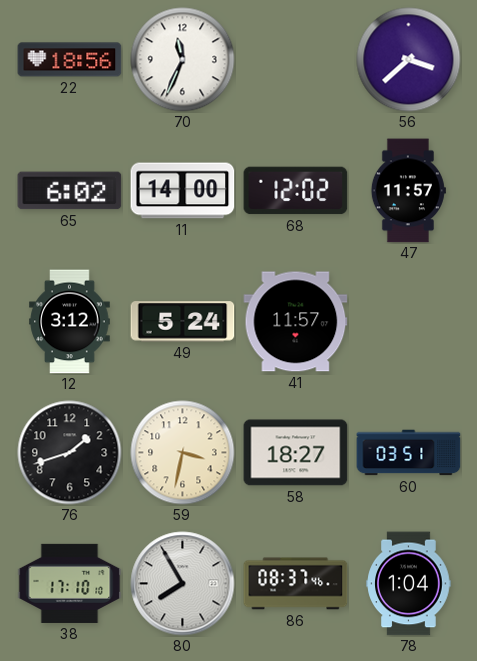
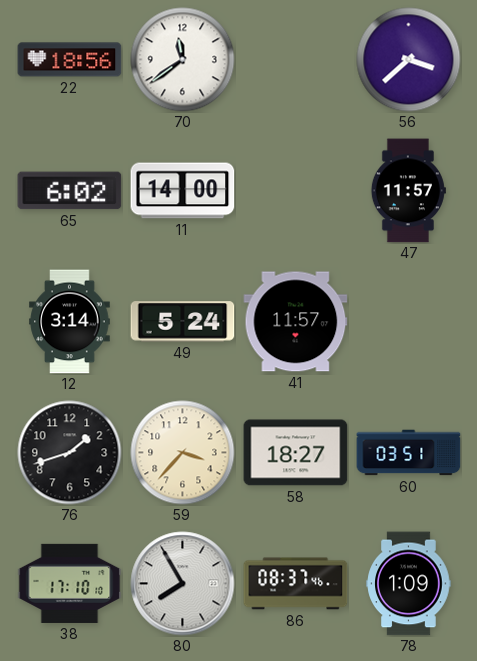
70: 11:34 -> 11:39 (183, 60)
68: 12:02 -> none (296, 191)
12: 3:12 -> 3:14 (70, 322)
59: 3:32 -> 3:37 (183, 453)
78: 1:04 -> 1:09 (409, 584)
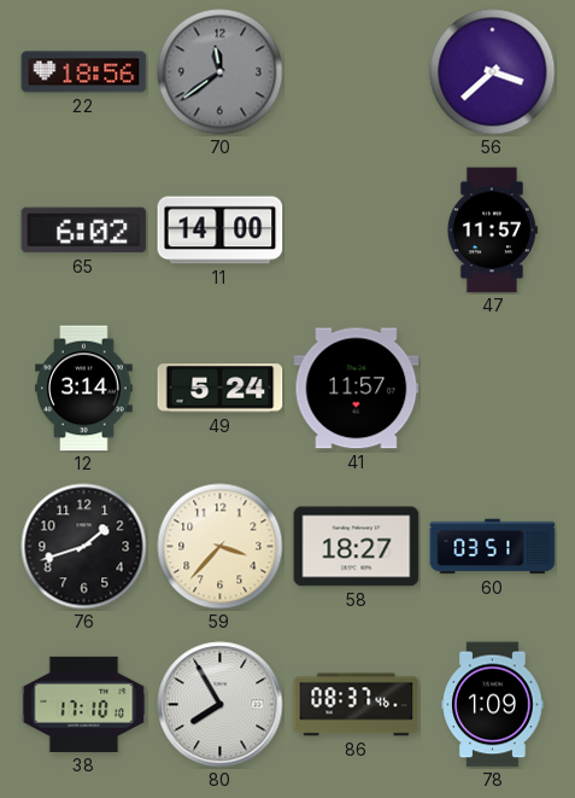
70 dial: white -> grey (221, 72)
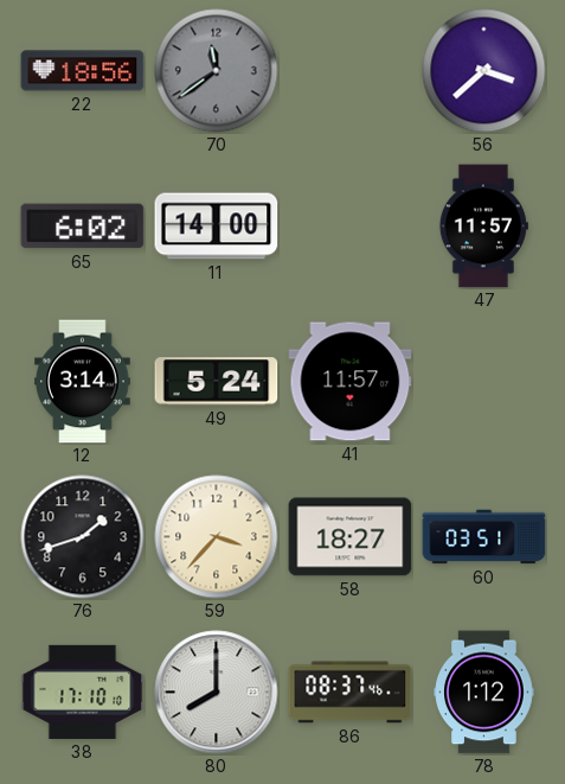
80: 7:55 -> 8:00 (217, 693)
78: 1:09 -> 1:12 (484, 693)
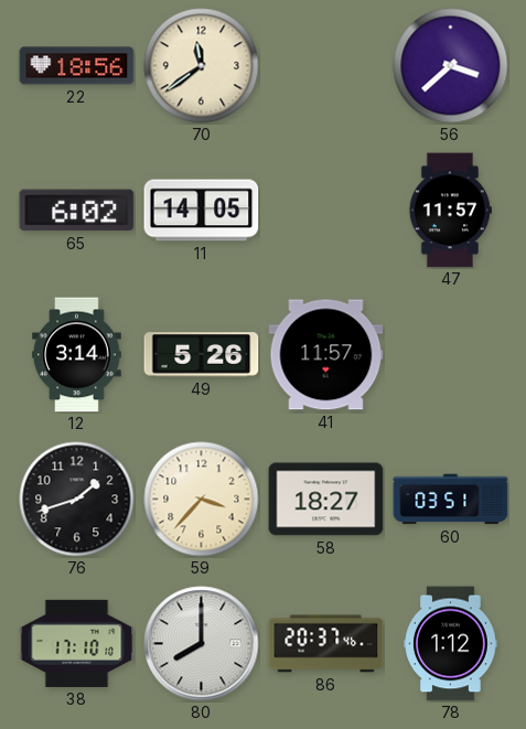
70 dial: grey -> cream (202, 66)
11: 14:00 -> 14:05 (202, 211)
49: 5:24 -> 5:26 (202, 355)
86: 08:37 -> 20:37 (326, 644)
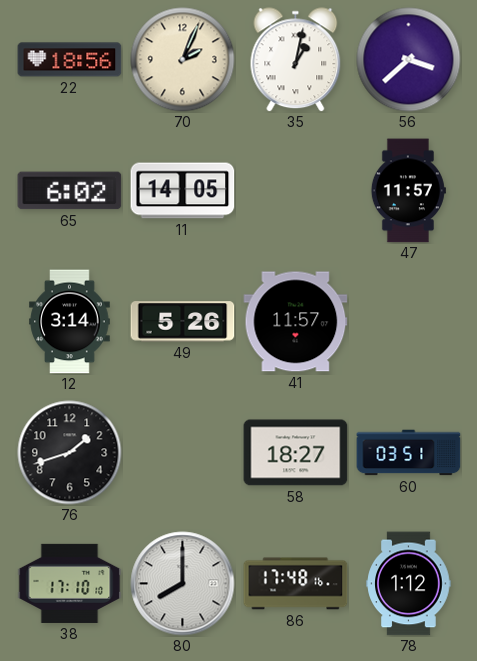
70: 11:39 -> 2:04 (183, 60)
35: none -> 1:02 (296, 60)
59: 3:37 -> none (202, 500)
86: 20:37 -> 17:48 (296, 584)
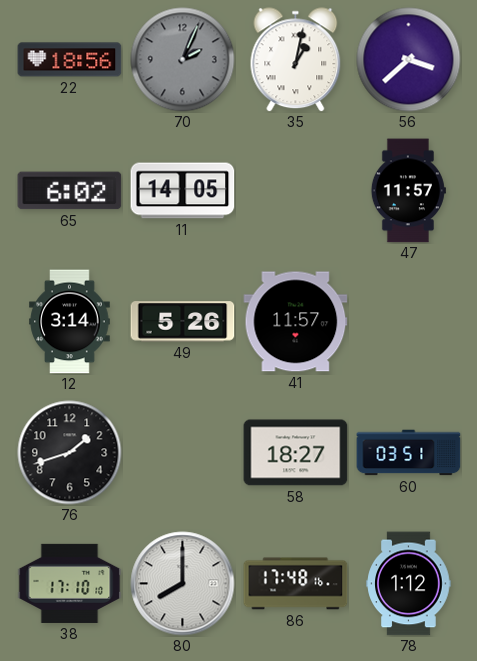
70 dial: cream -> grey (183, 60)
